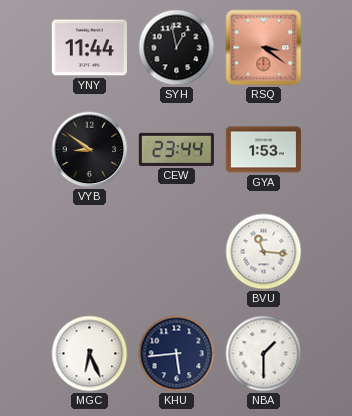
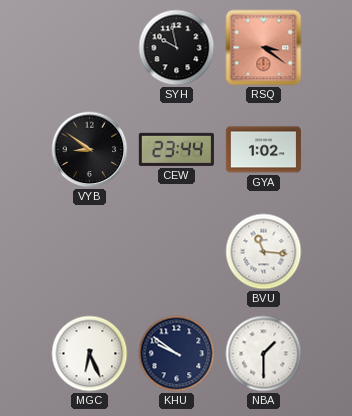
YNY: 11:44 -> none (89, 48)
SYH: 12:58 -> 9:58 (177, 48)
GYA: 1:53 -> 1:02 (263, 150)
KHU: 5:44 -> 9:51 (177, 354)
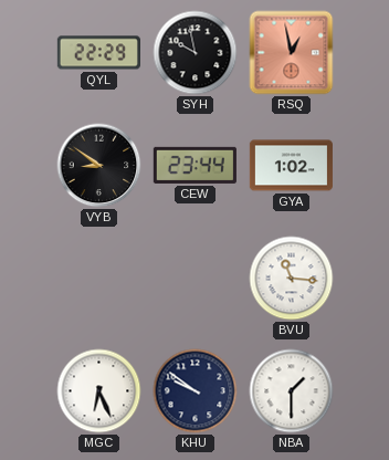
QYL: none -> 22:29 (98, 53)
RSQ: 3:21 -> 12:58 (292, 53)
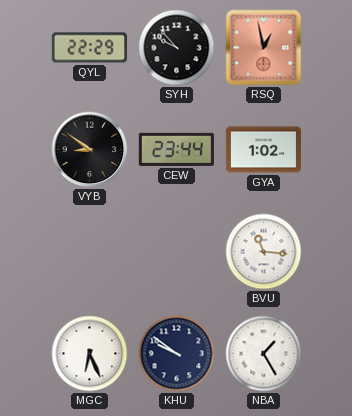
SYH: 9:58 -> 9:53 (177, 48)
NBA: 1:30 -> 1:25 (264, 354)
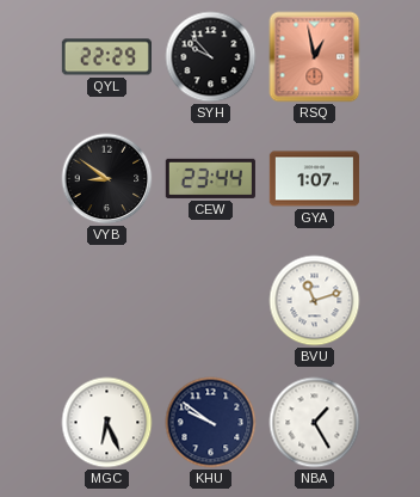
GYA: 1:02 -> 1:07 (314, 179)
BVU: 11:16 -> 11:12 (315, 301)
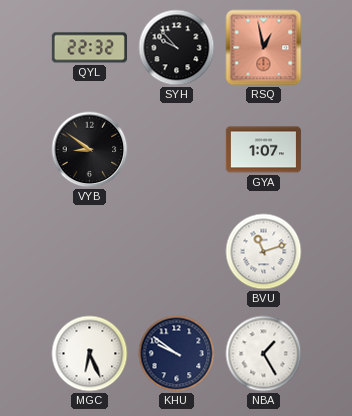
QYL: 22:29 -> 22:32 (89, 48)
CEW: 23:44 -> none (210, 178)
